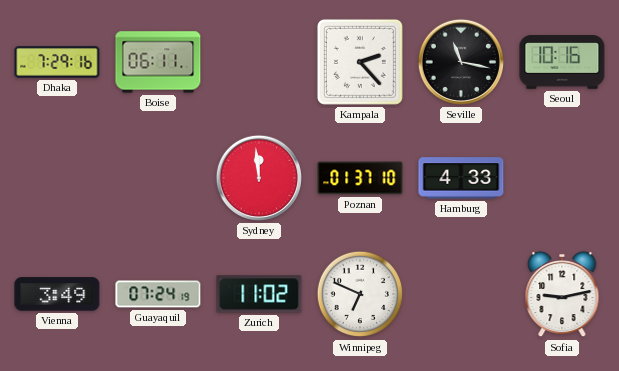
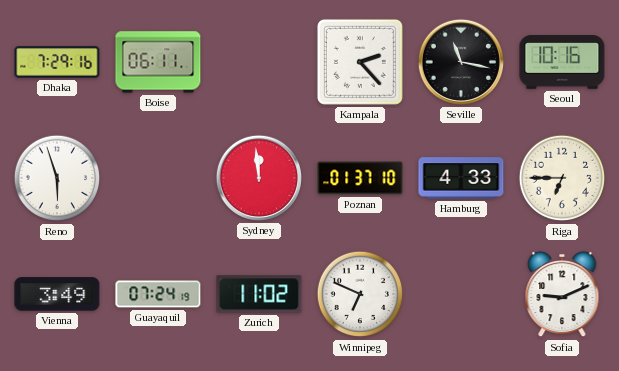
Reno: none -> 5:57 (57, 178)
Riga: none -> 6:45 (562, 178)
Sofia: 9:13 -> 9:11 (562, 294)
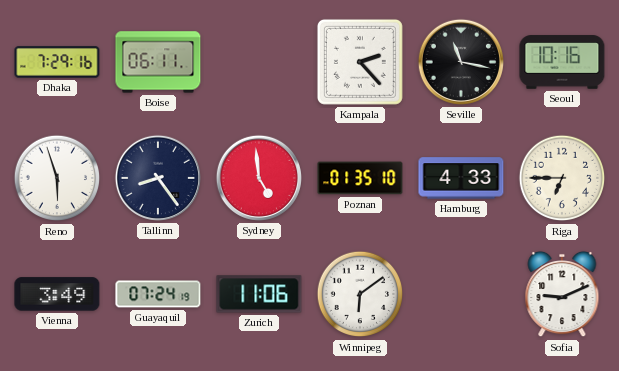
Tallinn: none -> 8:24 (158, 178)
Sydney: 11:59 -> 4:59 (259, 178)
Poznan: 01:37 -> 01:35 (360, 178)
Zurich: 11:02 -> 11:06 (259, 294)
Winnipeg: 6:49 -> 6:09 (360, 294)
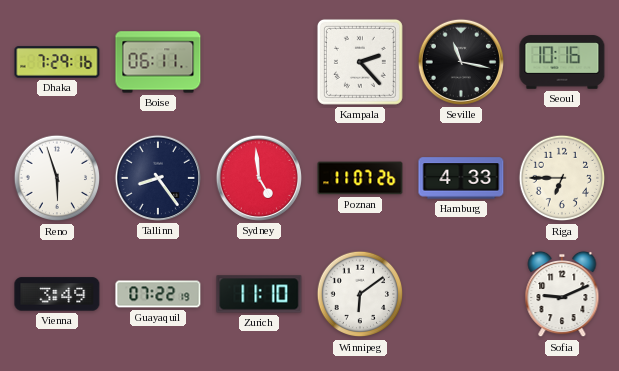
Poznan: 01:35 -> 11:07 (360, 178)
Guayaquil: 07:24 -> 07:22 (158, 294)
Zurich: 11:06 -> 11:10 (259, 294)
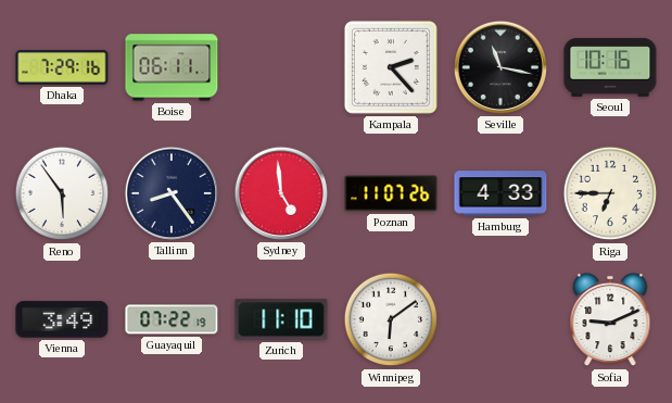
Reno: 5:57 -> 5:54 (62, 193)
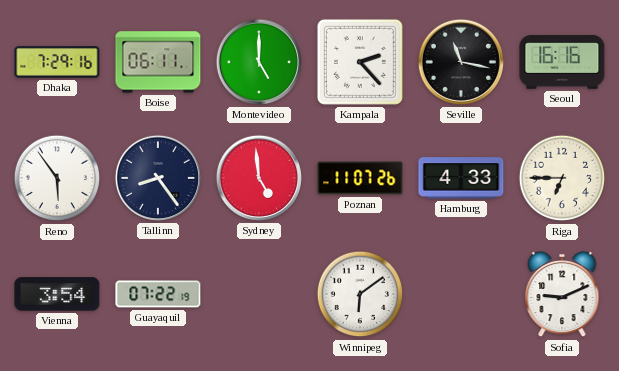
Montevideo: none -> 5:00 (259, 62)
Seoul: 10:16 -> 16:16 (562, 62)
Vienna: 3:49 -> 3:54 (57, 294)
Zurich: 11:10 -> none (281, 319)
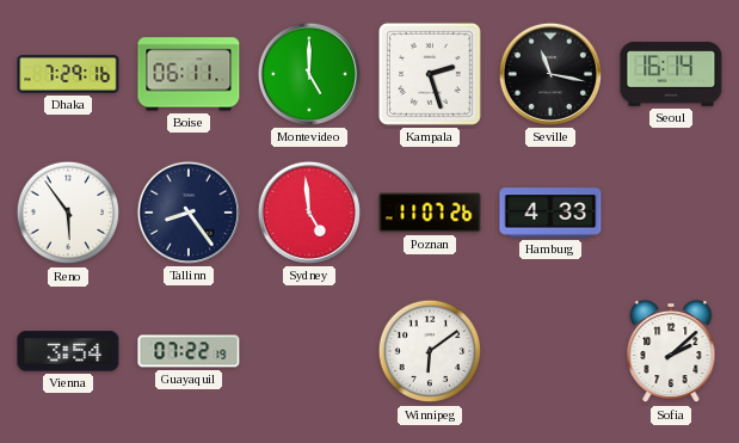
Kampala: 2:23 -> 2:27 (430, 74)
Seoul: 16:16 -> 16:14 (671, 74)
Riga: 6:45 -> none (562, 178)
Sofia: 9:11 -> 2:08 (671, 351)
